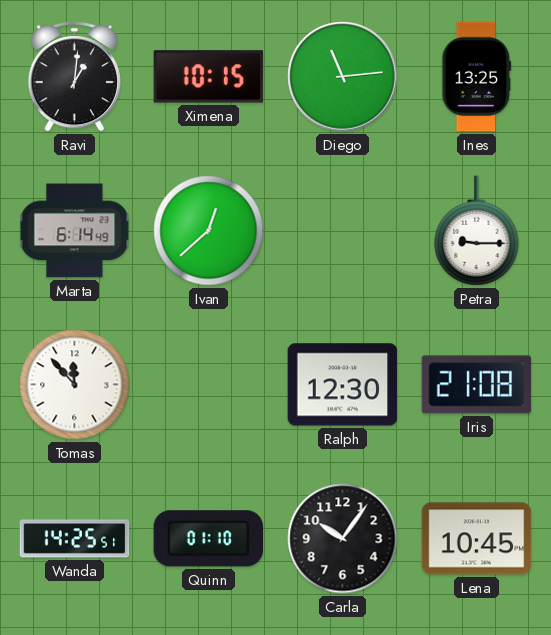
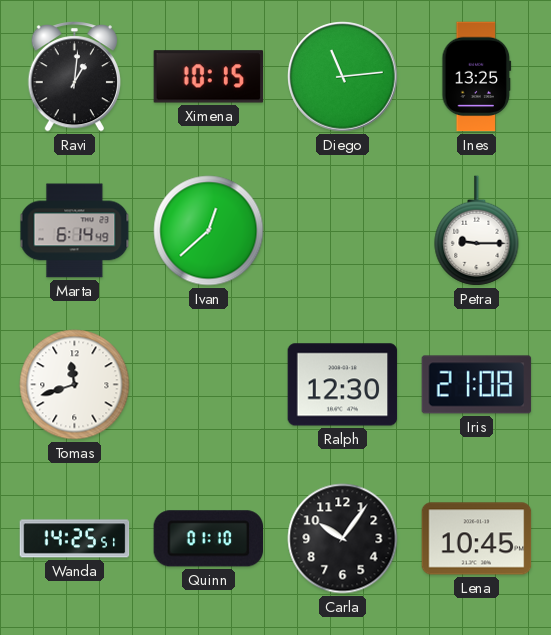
Tomas: 11:53 -> 11:42 (75, 385)
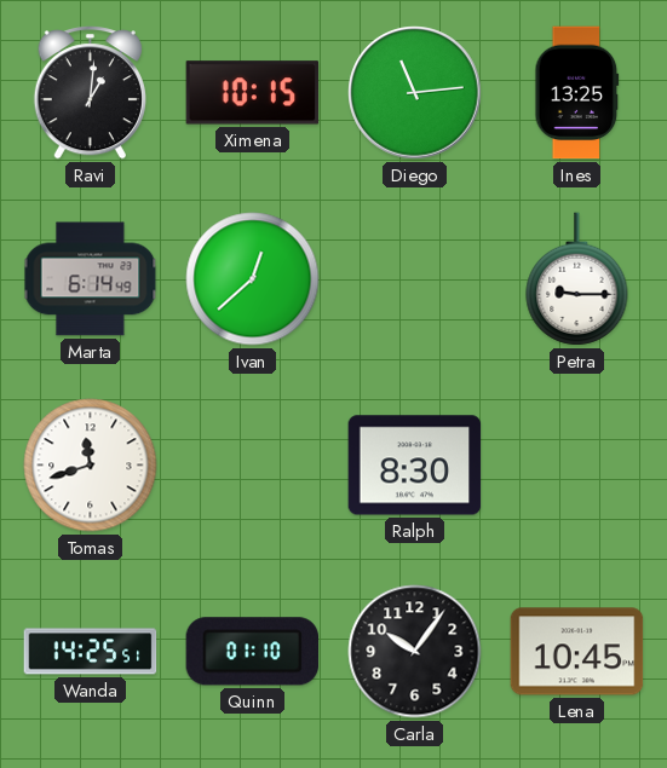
Ralph: 12:30 -> 8:30 (415, 466)
Iris: 21:08 -> none (477, 385)
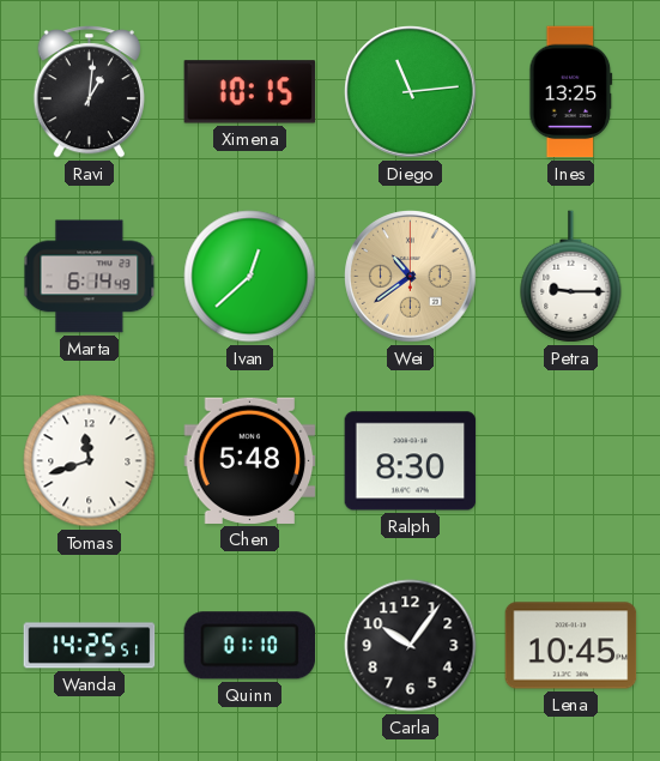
Wei: none -> 10:39 (411, 277)
Chen: none -> 5:48 (250, 460)
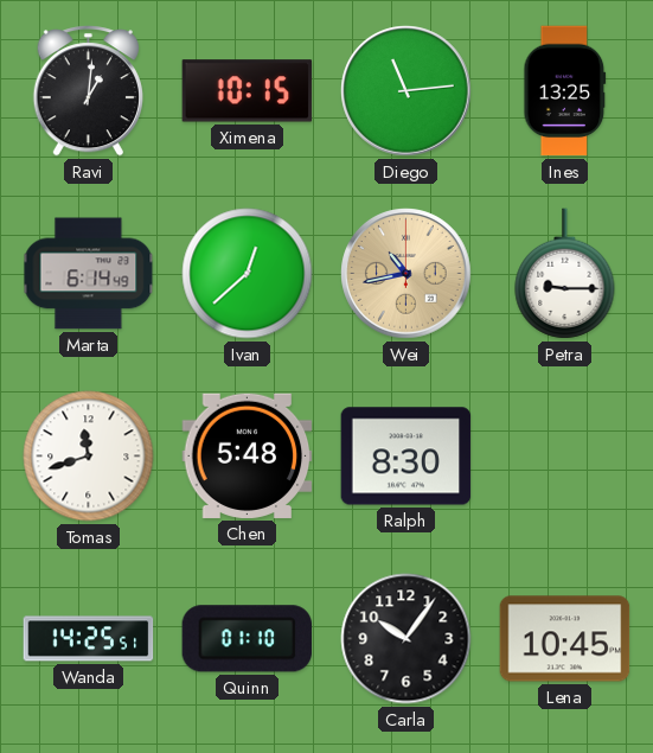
Wei: 10:39 -> 10:43 (406, 274)
